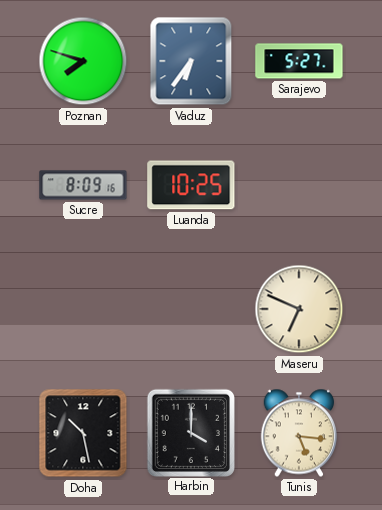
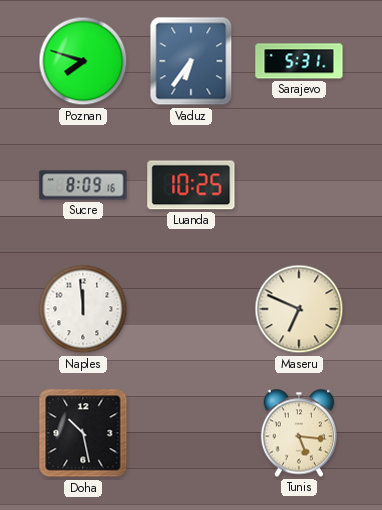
Sarajevo: 5:27 -> 5:31 (299, 61)
Naples: none -> 11:59 (83, 309)
Harbin: 4:00 -> none (190, 432)
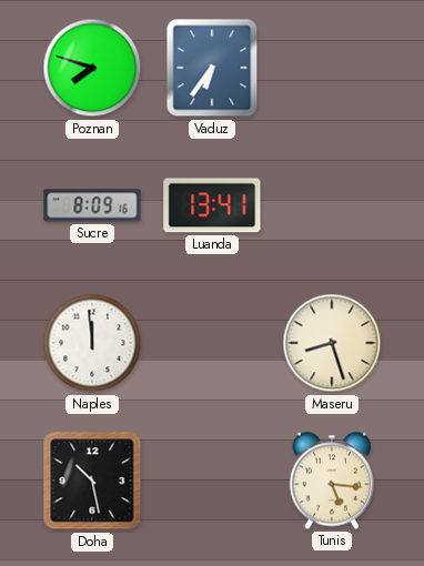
Sarajevo: 5:31 -> none (299, 61)
Luanda: 10:25 -> 13:41 (212, 205)
Maseru: 6:49 -> 8:27 (332, 343)
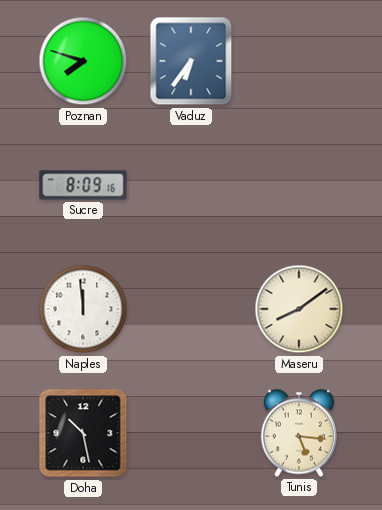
Luanda: 13:41 -> none (212, 205)
Maseru: 8:27 -> 8:09 (299, 309)
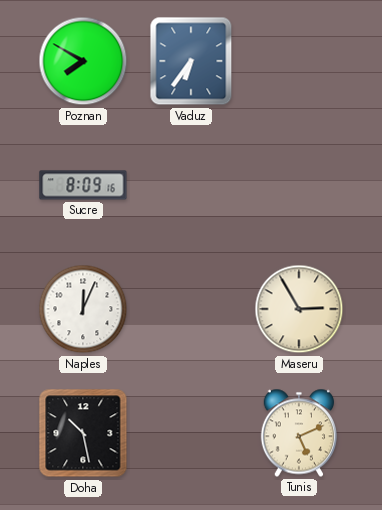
Poznan: 7:48 -> 7:50 (83, 61)
Naples: 11:59 -> 12:04 (83, 309)
Maseru: 8:09 -> 2:55 (299, 309)
Tunis: 5:16 -> 5:11 (298, 433)
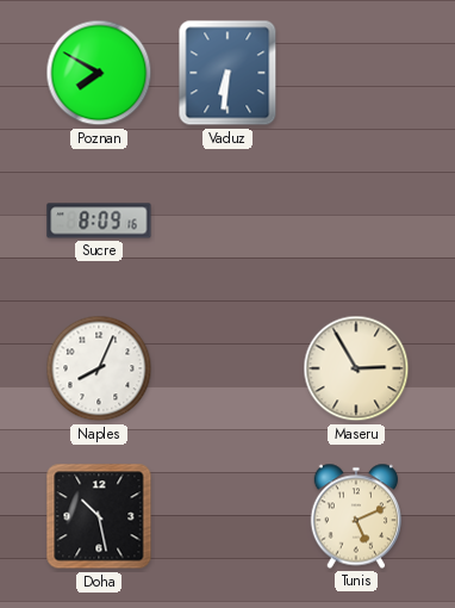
Vaduz: 6:36 -> 6:31 (227, 73)
Naples: 12:04 -> 8:04 (99, 368)
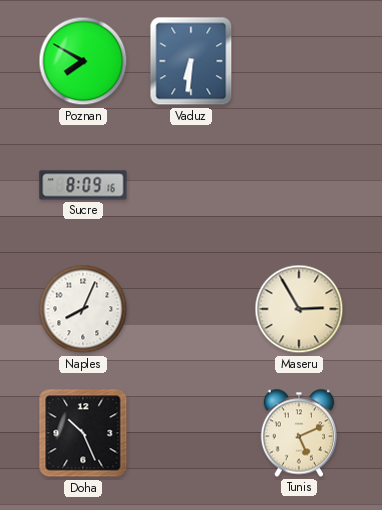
Doha: 10:28 -> 10:26 (83, 433)
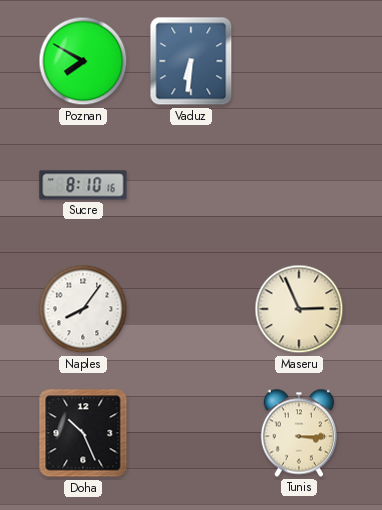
Sucre: 8:09 -> 8:10 (83, 185)
Naples: 8:04 -> 8:06 (83, 309)
Maseru: 2:55 -> 2:56 (299, 309)
Tunis: 5:11 -> 3:15 (298, 433)
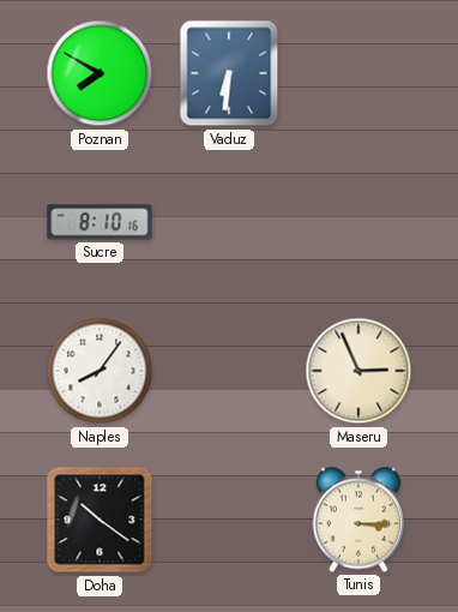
Doha: 10:26 -> 10:21 (100, 520)
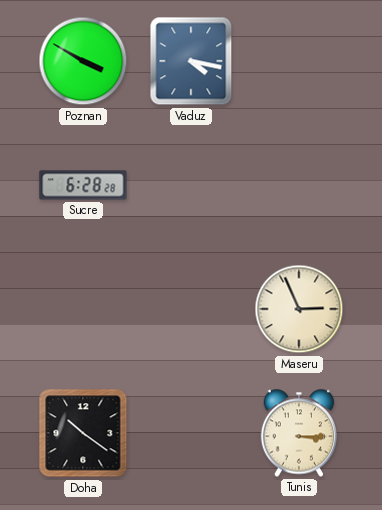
Poznan: 7:50 -> 3:50 (83, 61)
Vaduz: 6:31 -> 4:17 (191, 61)
Sucre: 8:10 -> 6:28 (83, 185)
Naples: 8:06 -> none (100, 371)
